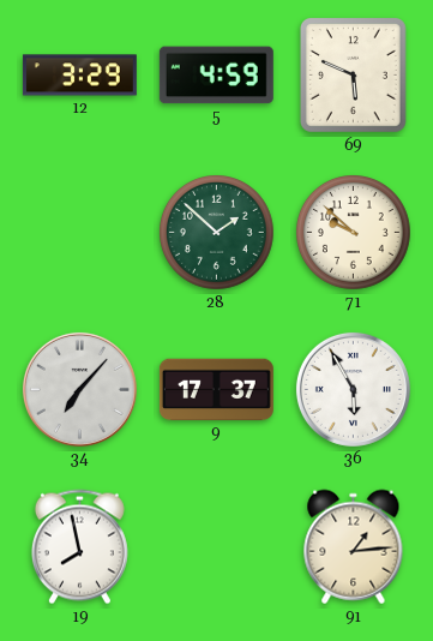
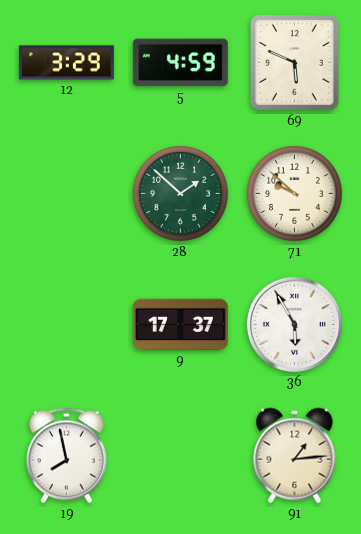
34: 7:07 -> none (79, 389)
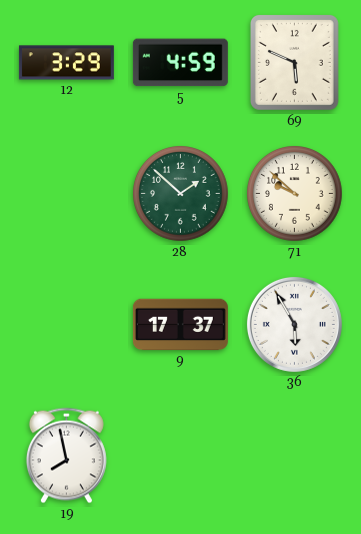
91: 1:14 -> none (295, 456)
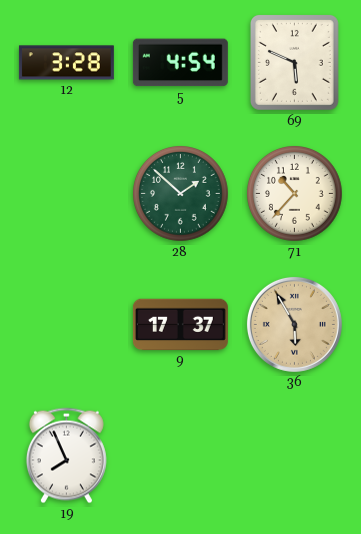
12: 3:29 -> 3:28 (66, 63)
5: 4:59 -> 4:54 (180, 63)
71: 9:52 -> 10:37 (295, 194)
36 dial: white -> champagne (294, 324)
19: 7:58 -> 7:56 (66, 456)
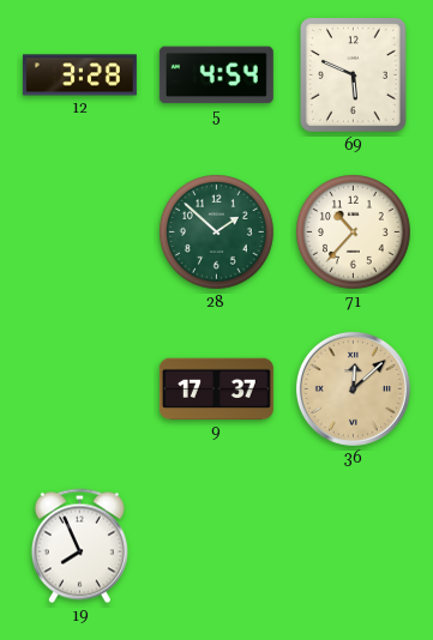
36: 5:55 -> 12:08 (353, 388)
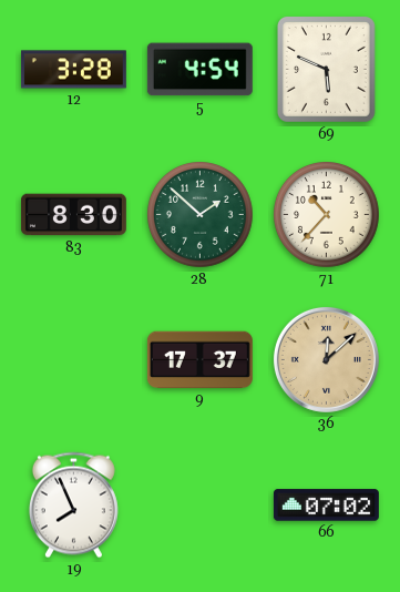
83: none -> 8:30 (73, 215)
66: none -> 07:02 (326, 506)
